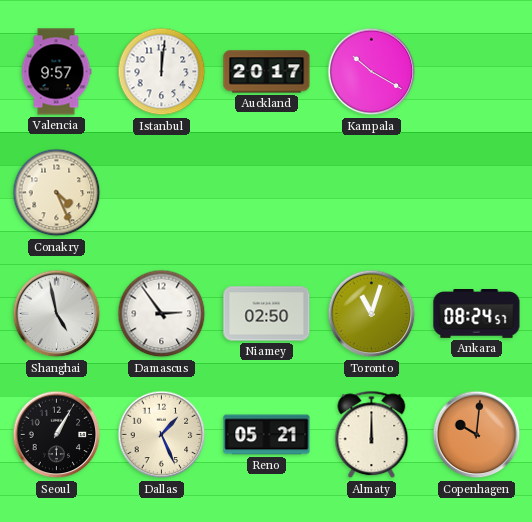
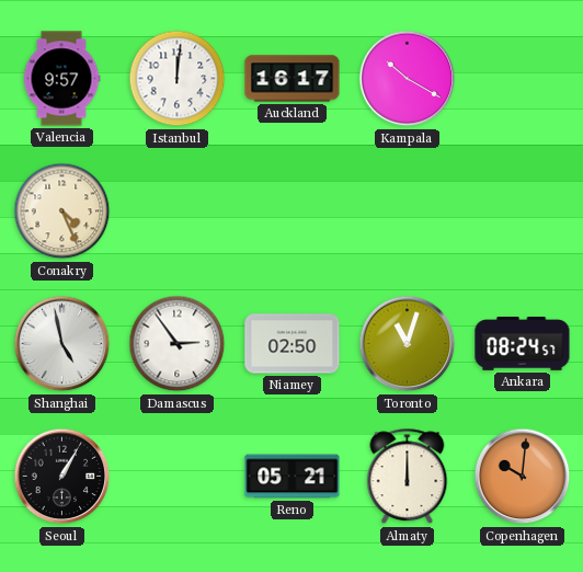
Auckland: 20:17 -> 16:17 (293, 79)
Dallas: 1:26 -> none (162, 435)
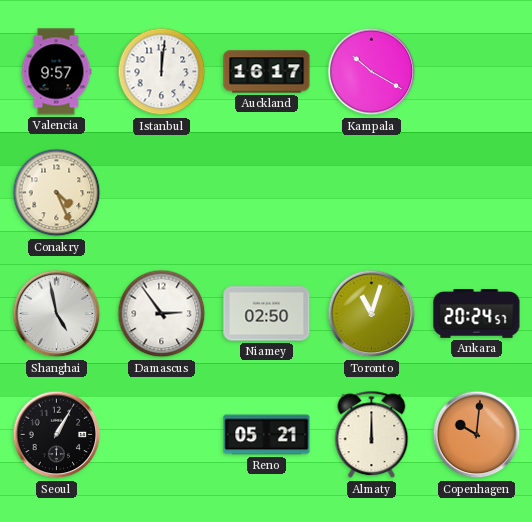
Ankara: 08:24 -> 20:24 (477, 314)
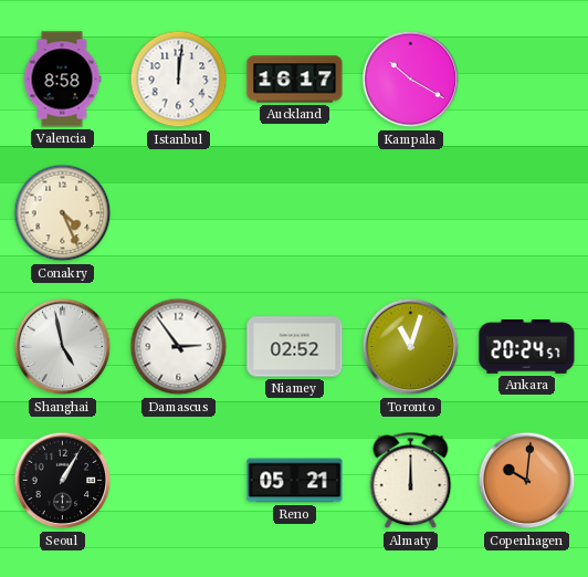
Valencia: 9:57 -> 8:58 (62, 80)
Niamey: 02:50 -> 02:52 (295, 347)
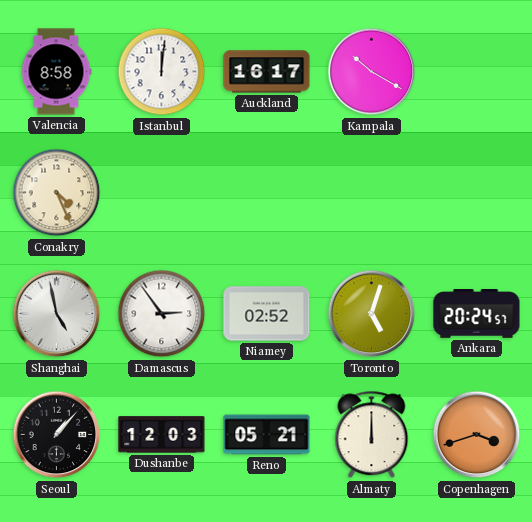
Toronto: 11:03 -> 5:03 (372, 314)
Seoul: 1:05 -> 1:07 (57, 435)
Dushanbe: none -> 12:03 (162, 435)
Copenhagen: 10:01 -> 3:42 (477, 435)
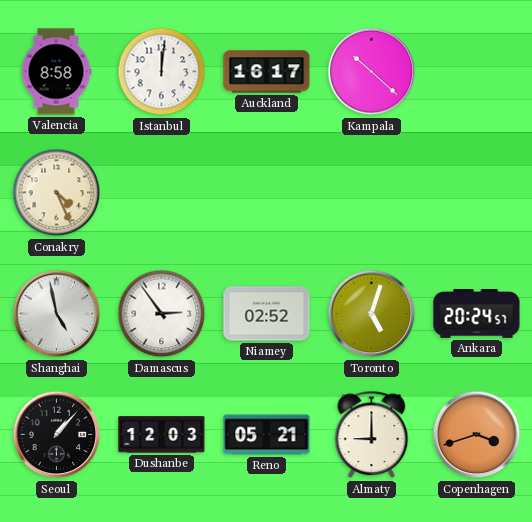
Kampala: 10:20 -> 10:22 (372, 72)
Almaty: 12:00 -> 9:00 (372, 435)
